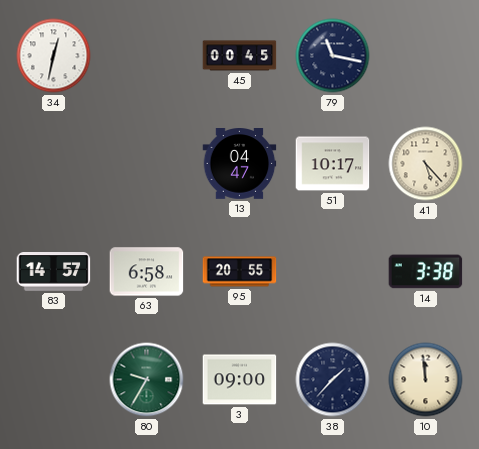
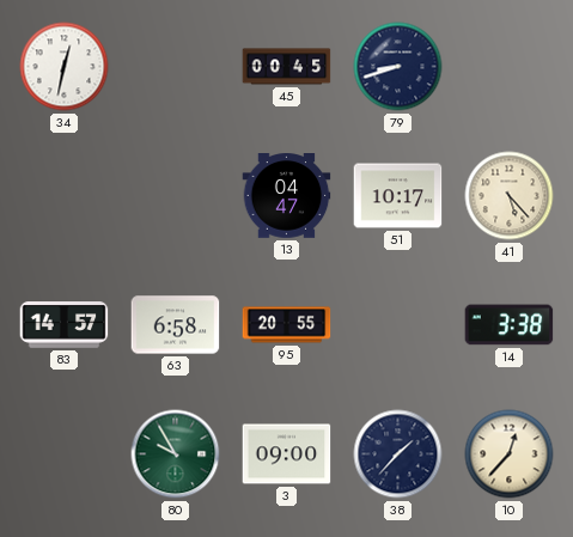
79: 11:17 -> 8:42 (398, 67)
80: 9:35 -> 9:55 (176, 454)
10: 11:59 -> 12:37 (510, 454)
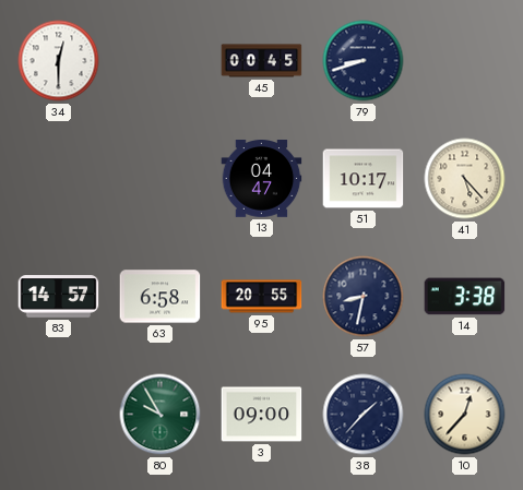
34: 12:32 -> 12:30 (59, 61)
57: none -> 8:32 (364, 297)
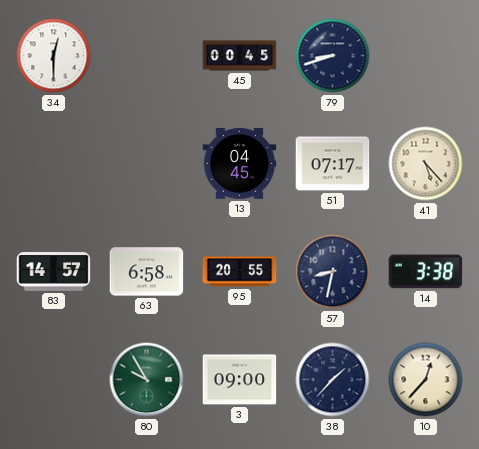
13: 04:47 -> 04:45 (240, 164)
51: 10:17 -> 07:17 (333, 164)
